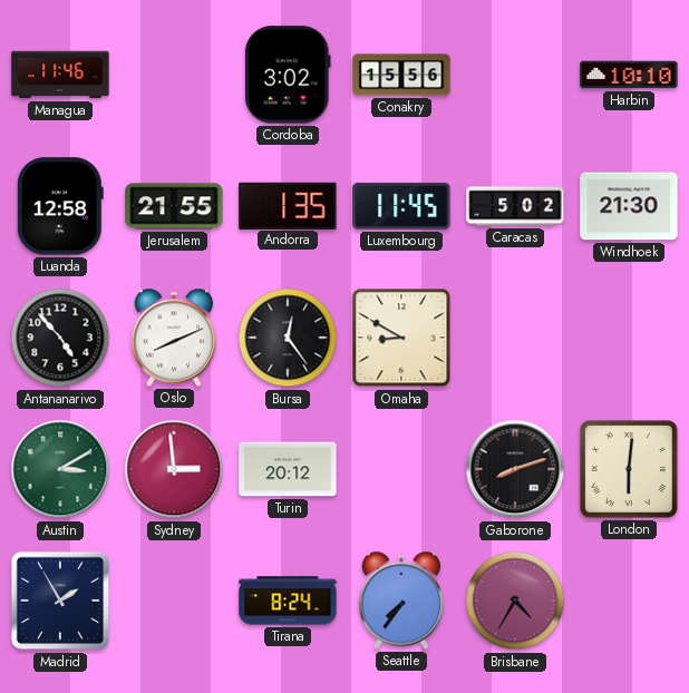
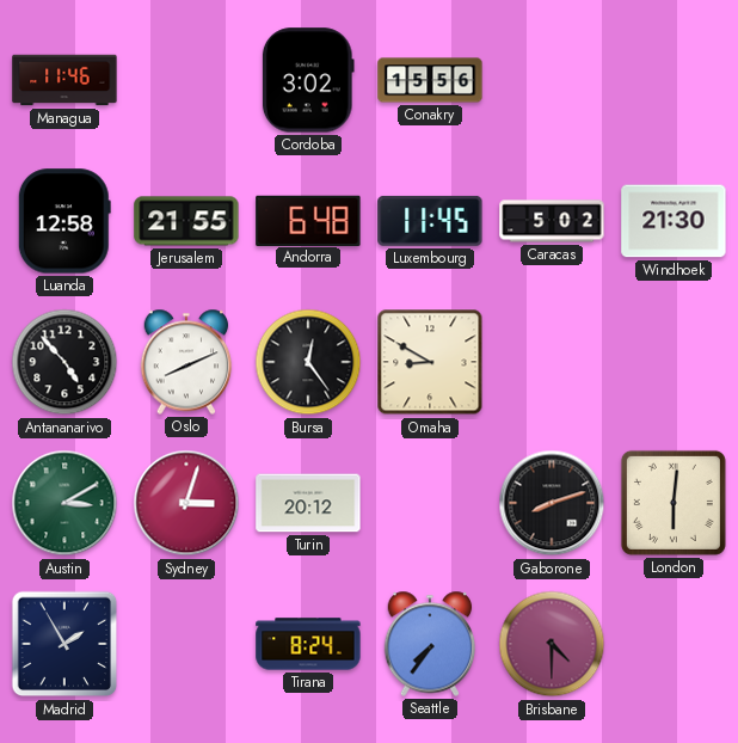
Harbin: 10:10 -> none (629, 75)
Andorra: 1:35 -> 6:48 (308, 220)
Sydney: 2:59 -> 3:03 (186, 503)
Brisbane: 4:35 -> 4:30 (552, 644)
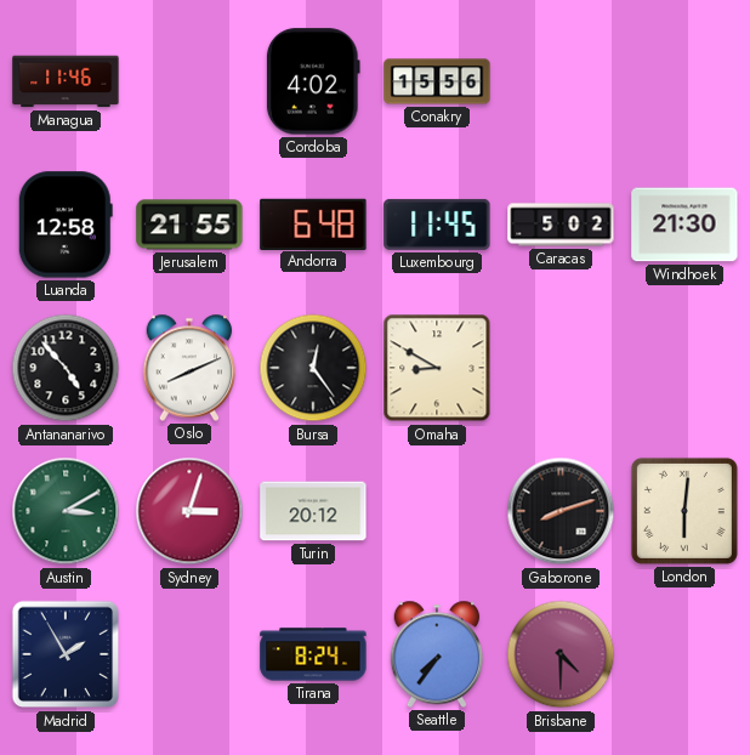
Cordoba: 3:02 -> 4:02 (313, 81)
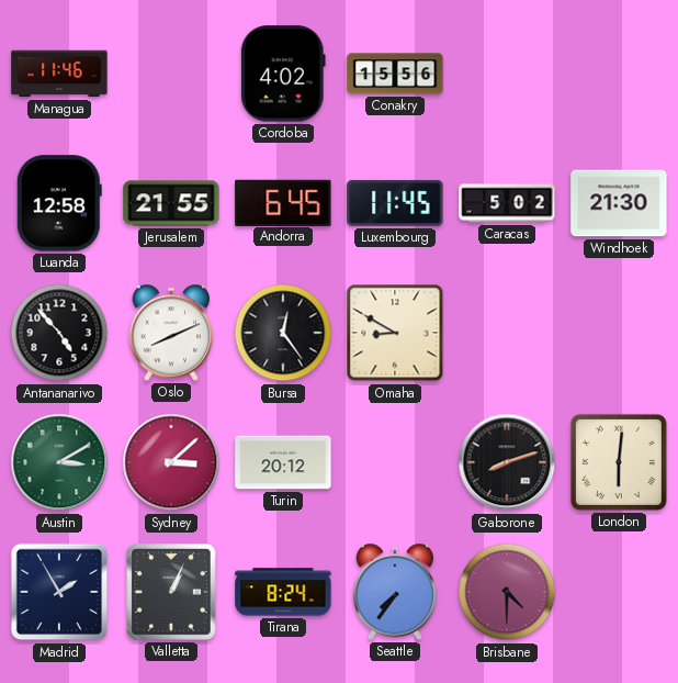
Andorra: 6:48 -> 6:45 (283, 202)
Sydney: 3:03 -> 3:08 (171, 462)
Valletta: none -> 1:04 (172, 593)
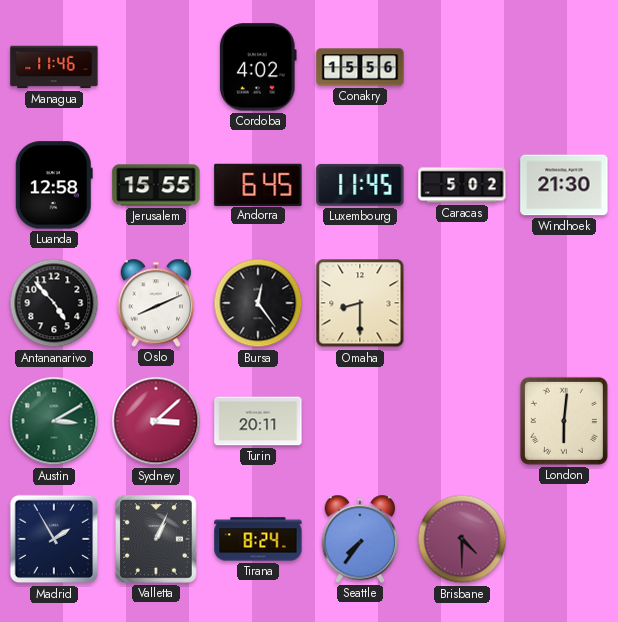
Jerusalem: 21:55 -> 15:55 (156, 185)
Omaha: 8:50 -> 8:30 (360, 303)
Turin: 20:12 -> 20:11 (258, 421)
Gaborone: 8:12 -> none (507, 462)
